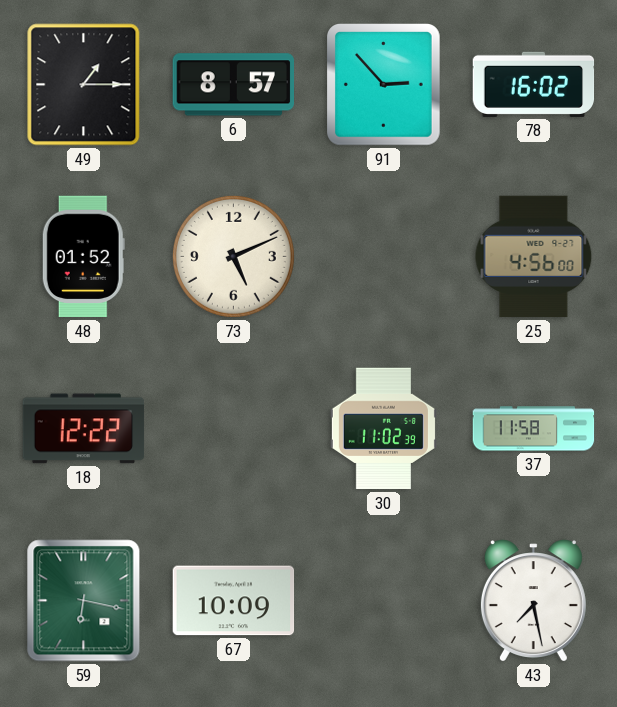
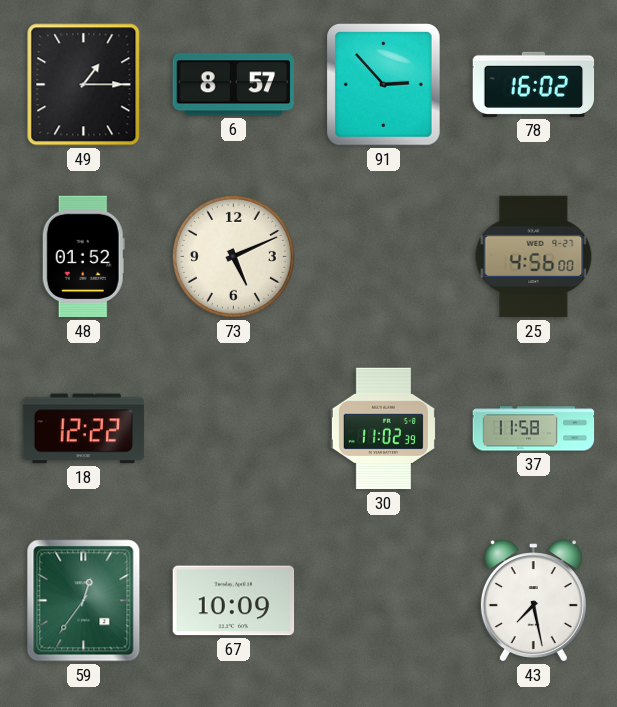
59: 6:17 -> 12:36 (84, 601)
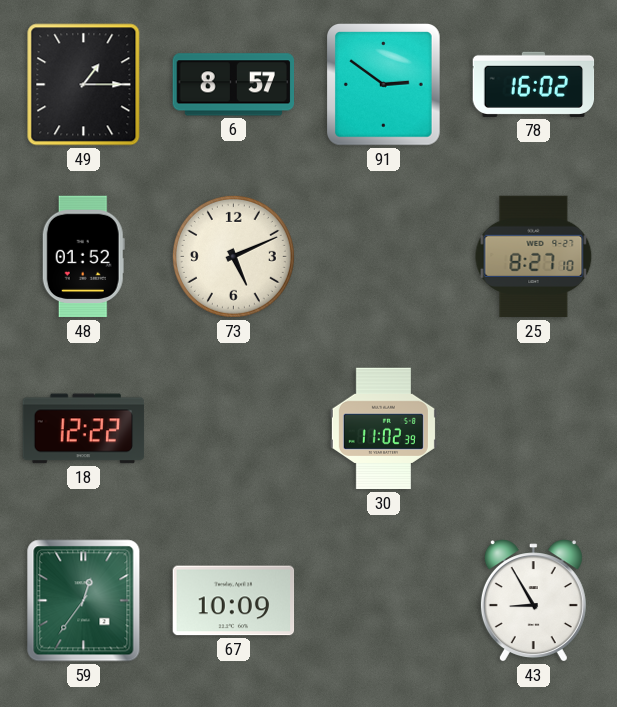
91: 2:53 -> 2:51 (384, 85)
25: 4:56 -> 8:27 (534, 257)
37: 11:58 -> none (534, 429)
43: 7:28 -> 8:55 (533, 601)
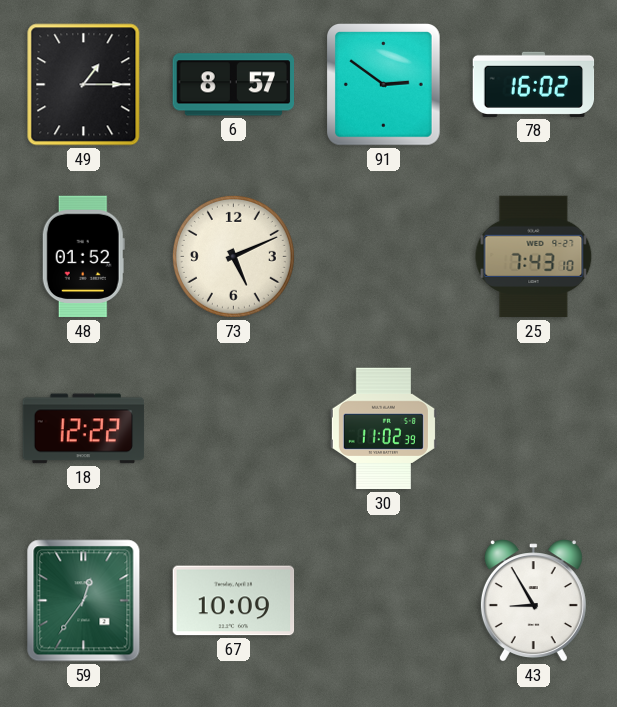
25: 8:27 -> 7:43 (534, 257)
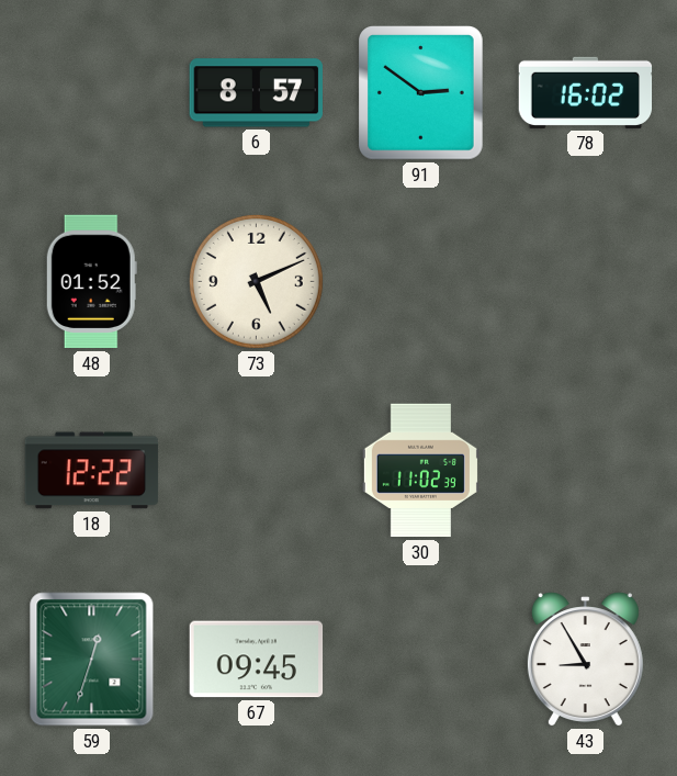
49: 1:15 -> none (84, 85)
25: 7:43 -> none (534, 257)
59: 12:36 -> 12:33 (92, 660)
67: 10:09 -> 09:45 (257, 660)
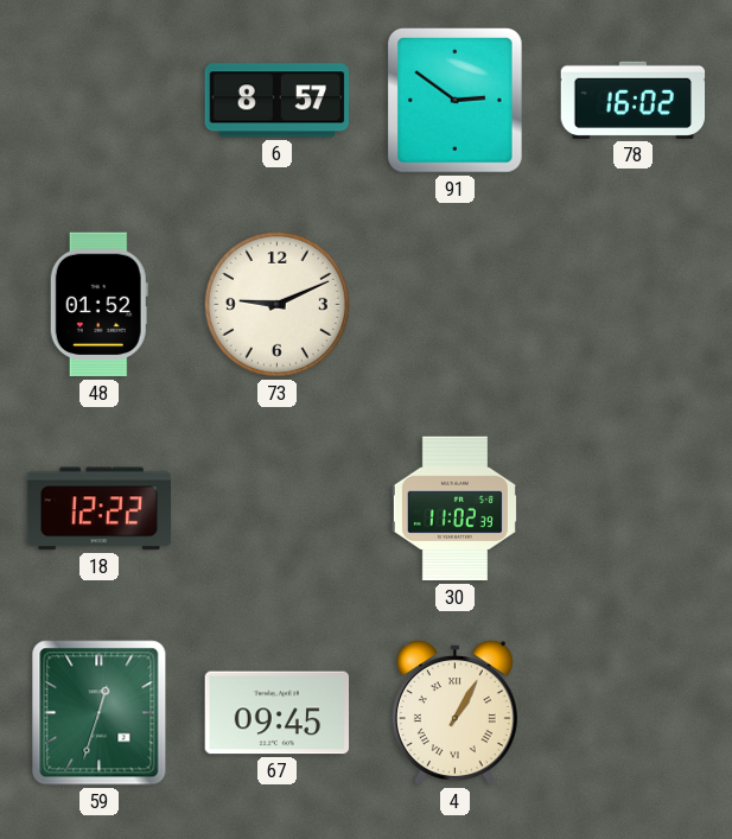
73: 5:11 -> 9:11 (276, 304)
4: none -> 1:05 (454, 713)
43: 8:55 -> none (585, 660)
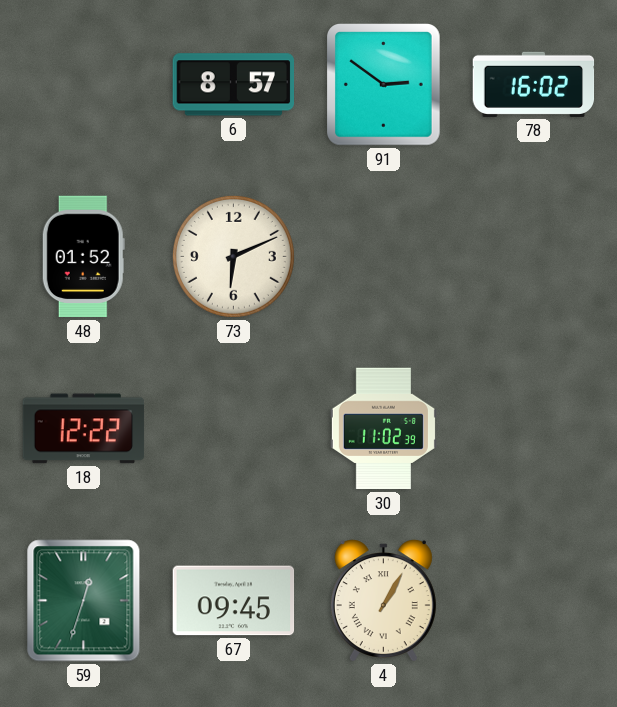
73: 9:11 -> 6:11 (233, 256)
